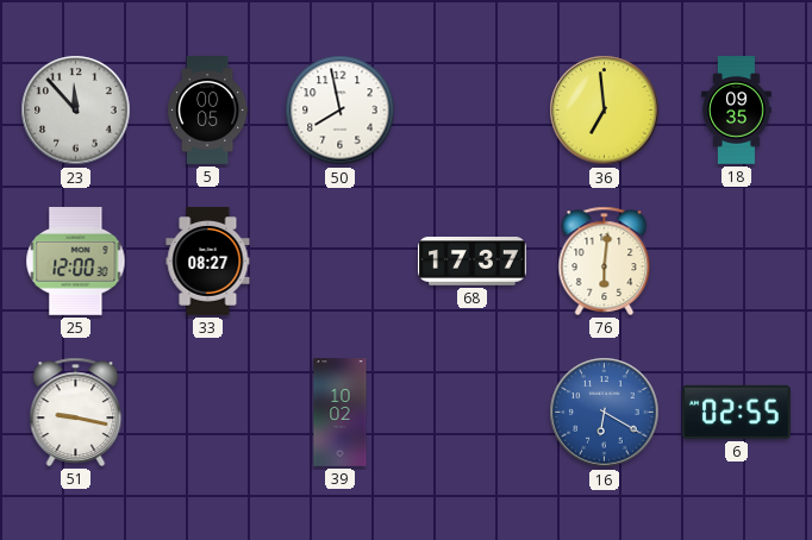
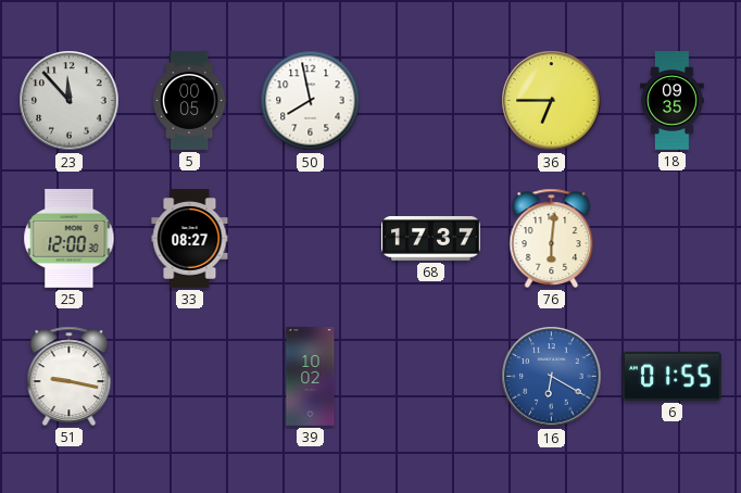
36: 6:59 -> 6:45 (552, 101)
6: 02:55 -> 01:55 (673, 376)
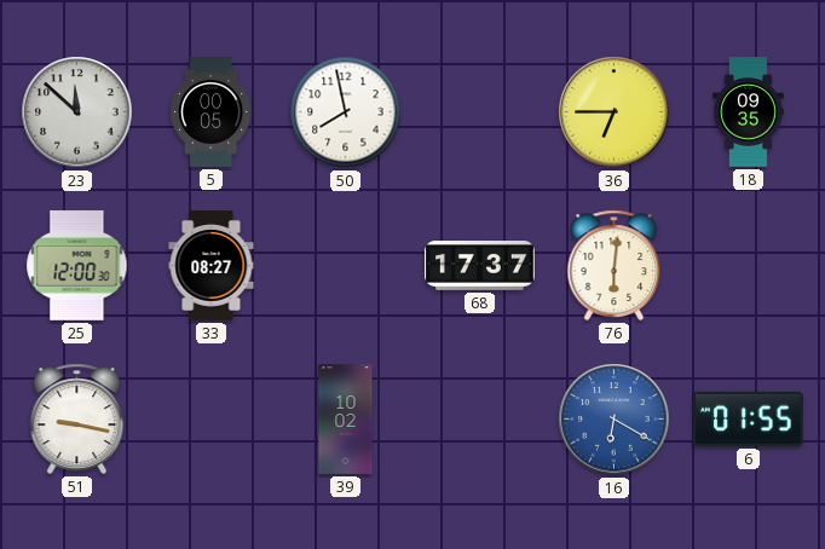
23: 11:53 -> 11:52 (77, 112)
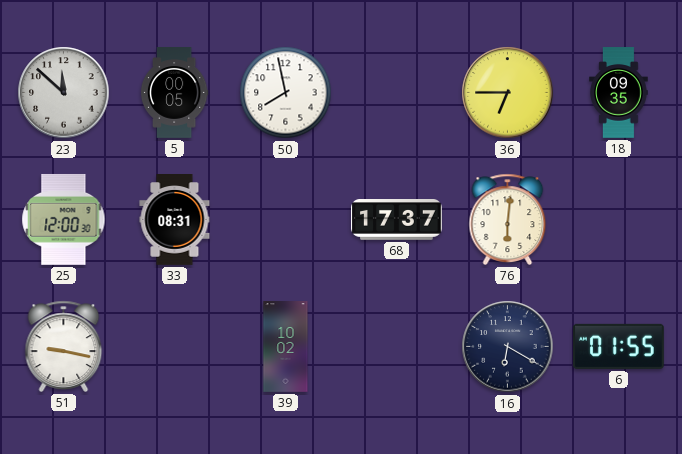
33: 08:27 -> 08:31 (175, 220)
16 dial: blue -> navy (508, 347)
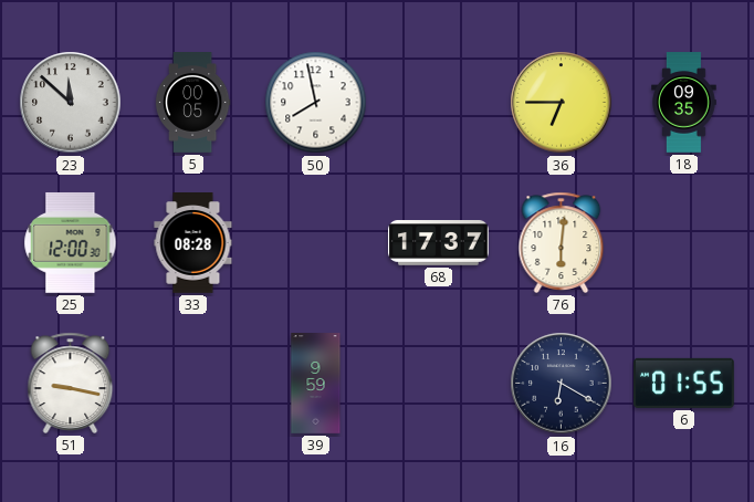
33: 08:31 -> 08:28 (193, 243)
39: 10:02 -> 9:59 (316, 384)
